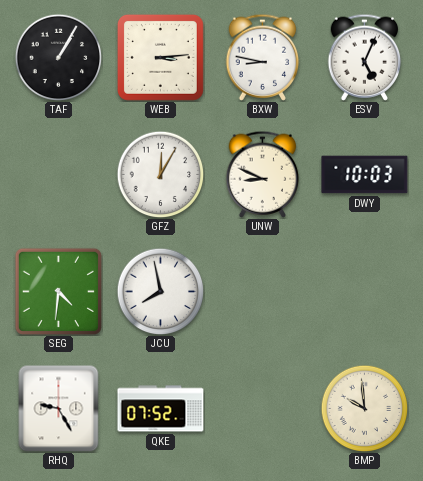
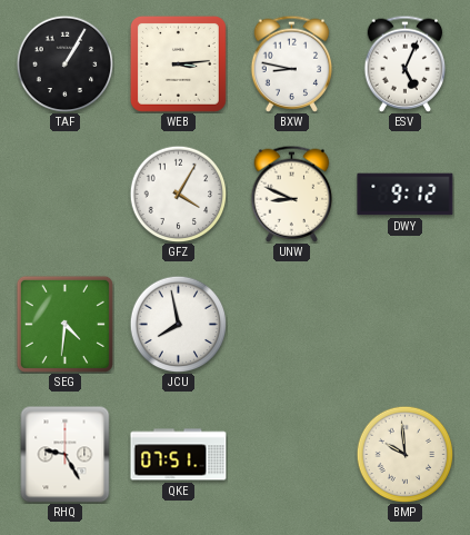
GFZ: 12:05 -> 4:05 (178, 194)
DWY: 10:03 -> 9:12 (406, 195)
QKE: 07:52 -> 07:51 (179, 455)
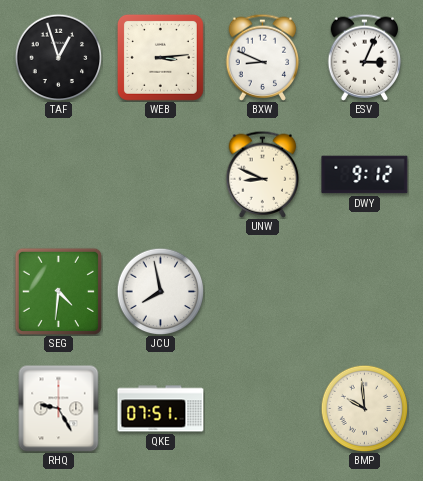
TAF: 1:05 -> 12:57 (58, 57)
BXW: 8:47 -> 8:49 (263, 57)
ESV: 5:04 -> 3:04 (365, 57)
GFZ: 4:05 -> none (178, 194)
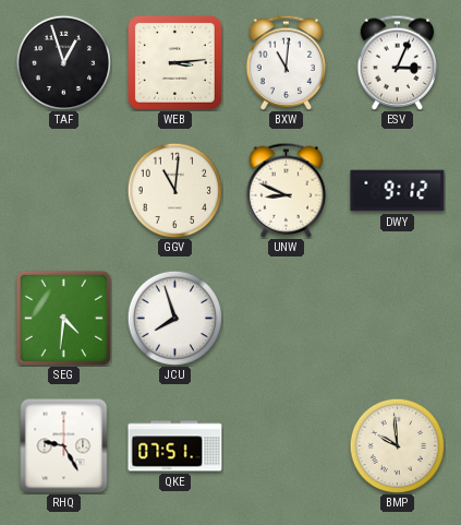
BXW: 8:49 -> 11:01 (287, 62)
GGV: none -> 11:01 (174, 190)
JCU: 7:58 -> 7:57 (174, 318)
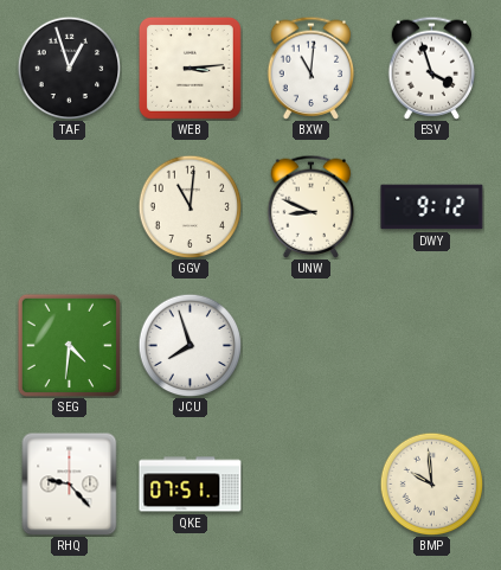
ESV: 3:04 -> 3:57 (432, 68)
RHQ: 9:25 -> 9:23 (70, 483)
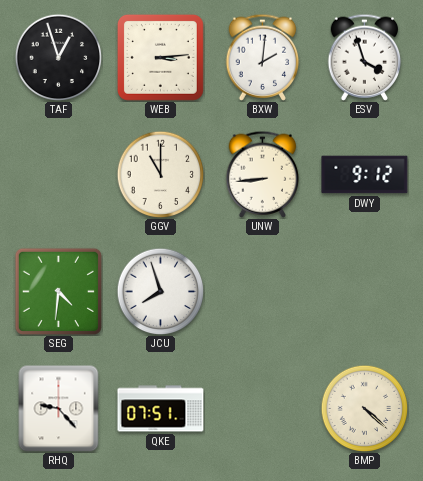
BXW: 11:01 -> 2:01 (263, 57)
GGV: 11:01 -> 11:00 (160, 174)
UNW: 8:49 -> 8:44 (263, 174)
BMP: 9:59 -> 4:22 (364, 408)
